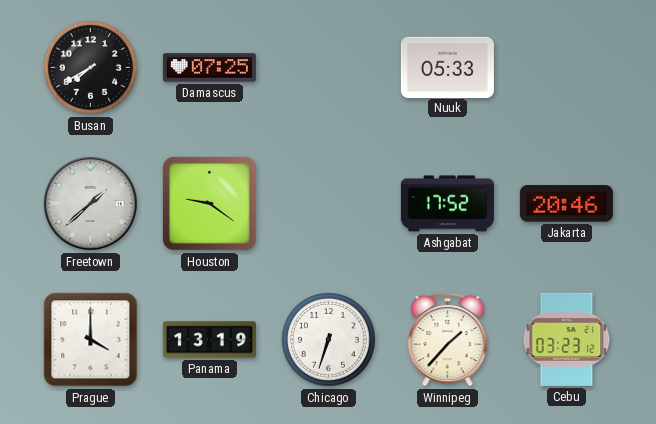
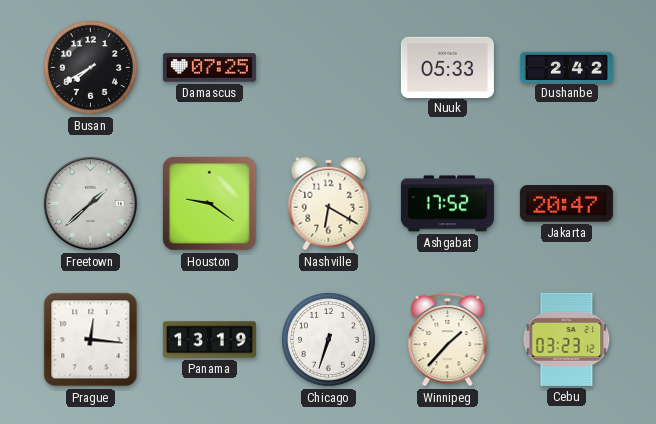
Dushanbe: none -> 2:42 (566, 67)
Nashville: none -> 6:20 (329, 204)
Jakarta: 20:46 -> 20:47 (566, 204)
Prague: 4:00 -> 12:16 (91, 340)
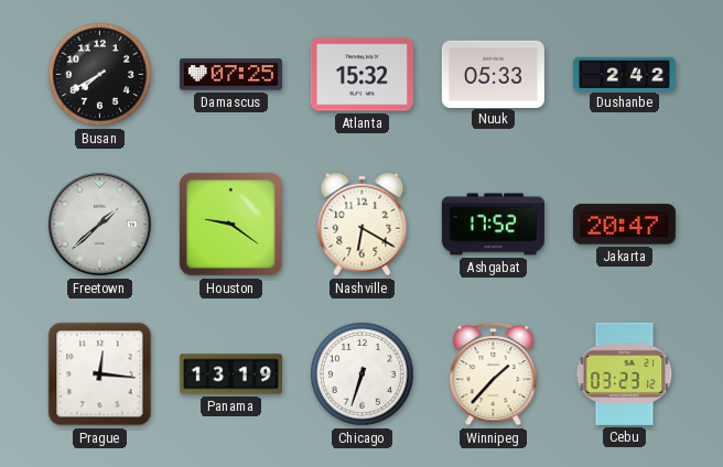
Atlanta: none -> 15:32 (361, 75)
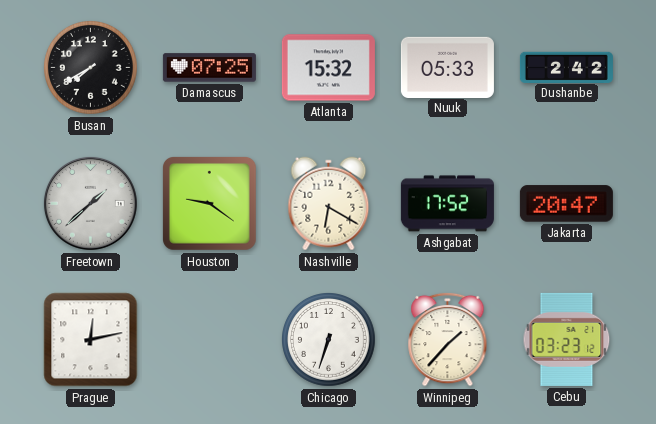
Prague: 12:16 -> 12:13 (91, 340)
Panama: 13:19 -> none (230, 374)
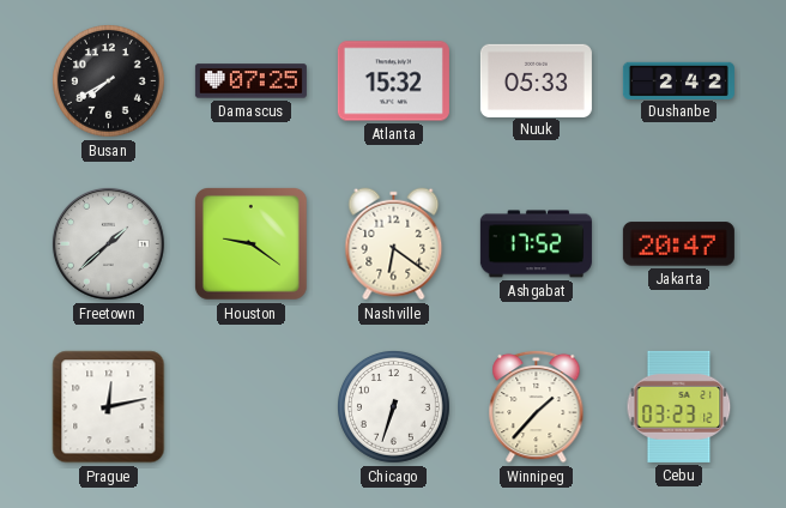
Nashville: 6:20 -> 6:21 (394, 244)
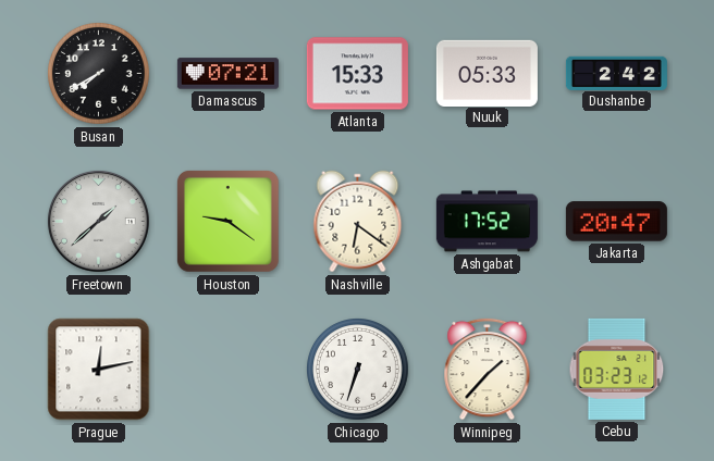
Damascus: 07:25 -> 07:21 (227, 74)
Atlanta: 15:32 -> 15:33 (357, 74)
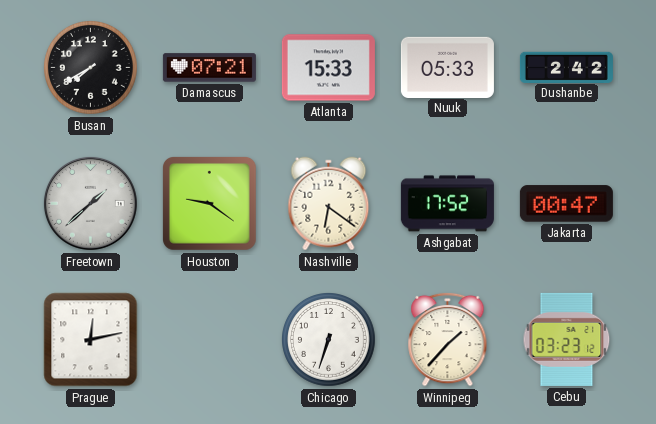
Jakarta: 20:47 -> 00:47 (566, 204)
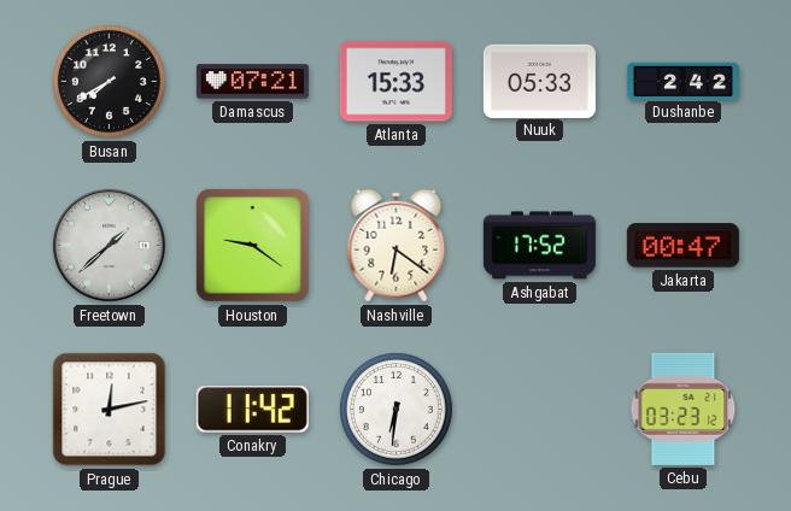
Conakry: none -> 11:42 (252, 410)
Chicago: 6:33 -> 6:31 (397, 410)
Winnipeg: 1:37 -> none (448, 339)
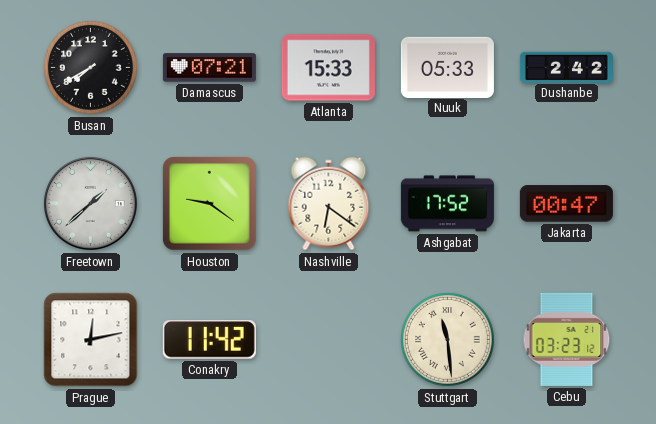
Chicago: 6:31 -> none (397, 410)
Stuttgart: none -> 11:29 (448, 340)
